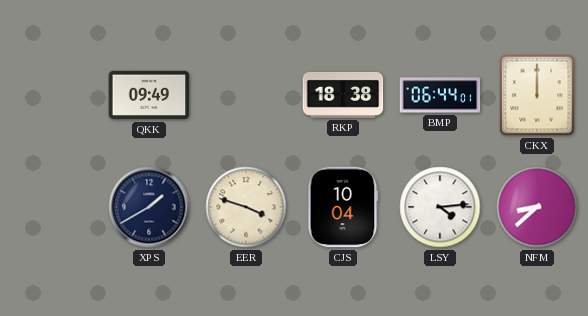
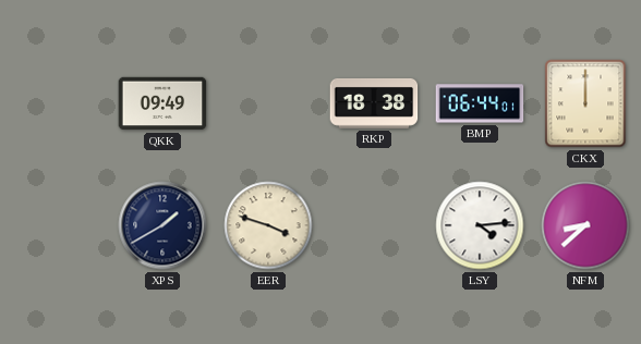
CJS: 10:04 -> none (343, 207)
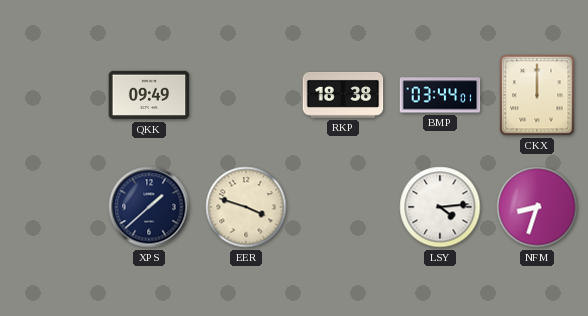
BMP: 06:44 -> 03:44 (440, 95)
XPS: 1:40 -> 1:38 (149, 207)
NFM: 8:38 -> 8:33 (537, 207)
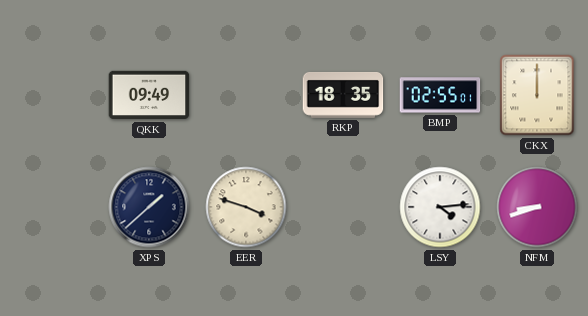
RKP: 18:38 -> 18:35 (343, 95)
BMP: 03:44 -> 02:55 (440, 95)
NFM: 8:33 -> 8:42 (537, 207)
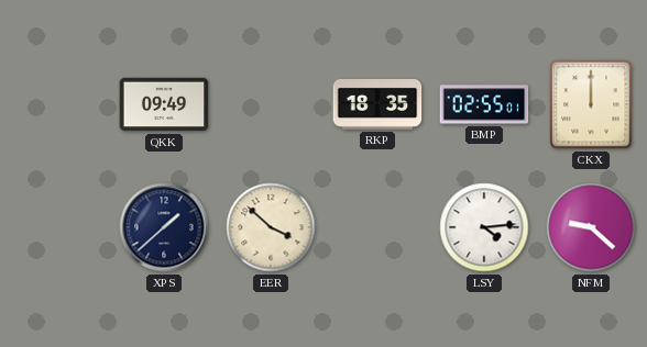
EER: 3:48 -> 3:52 (271, 227)
NFM: 8:42 -> 9:22 (591, 227)
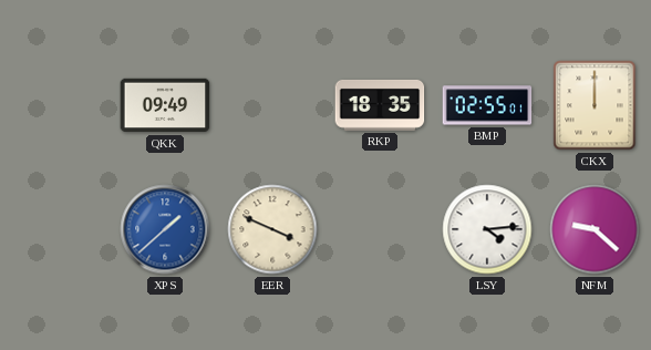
XPS dial: navy -> blue (165, 229)
EER: 3:52 -> 3:49 (272, 229)
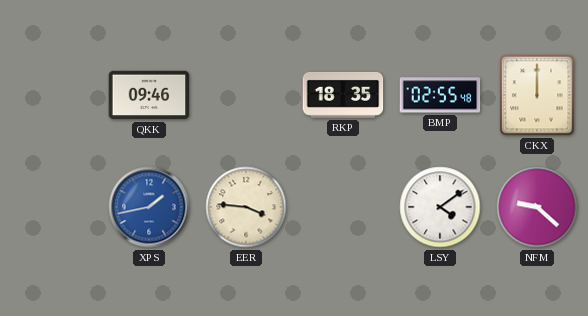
QKK: 09:49 -> 09:46 (149, 95)
BMP: 02:55:01 -> 02:55:48 (440, 95)
XPS: 1:38 -> 1:43 (149, 207)
EER: 3:49 -> 3:46 (246, 207)
LSY: 4:14 -> 4:09 (440, 207)
